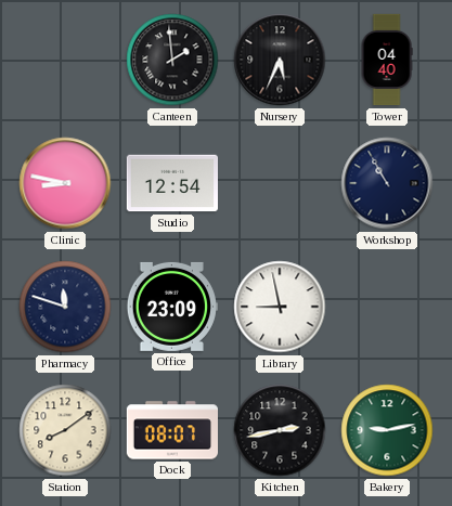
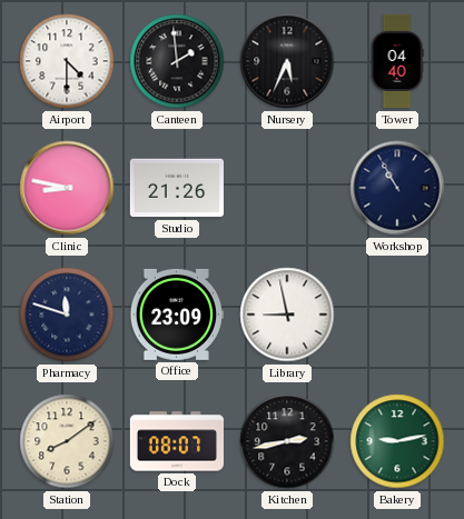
Airport: none -> 4:30 (67, 61)
Studio: 12:54 -> 21:26 (176, 188)
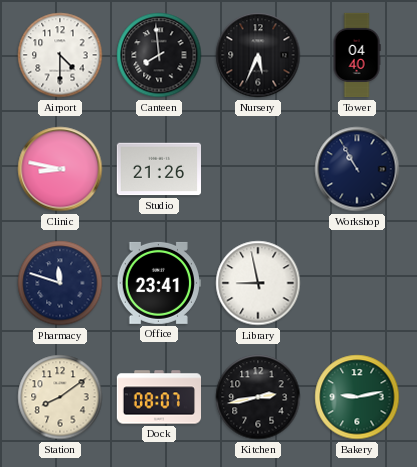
Canteen: 1:59 -> 7:59 (159, 55)
Office: 23:09 -> 23:41 (158, 283)
